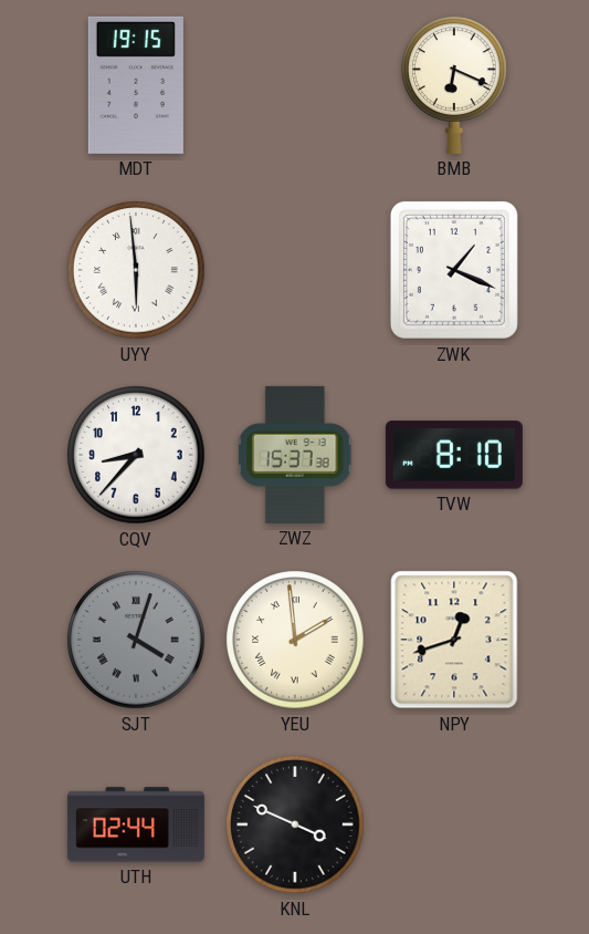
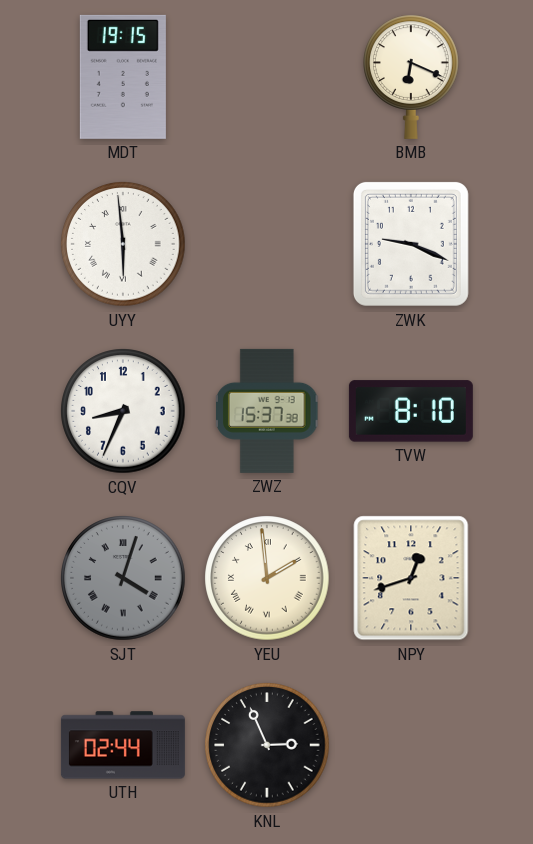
ZWK: 1:19 -> 9:19 (411, 244)
CQV: 8:37 -> 8:34 (123, 411)
KNL: 3:49 -> 2:56 (267, 745)
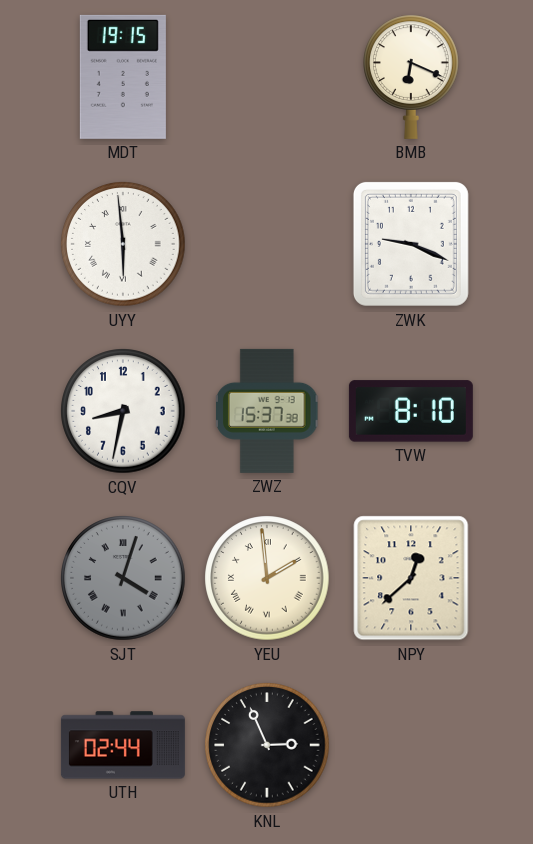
CQV: 8:34 -> 8:32 (123, 411)
NPY: 12:42 -> 12:38 (411, 578)
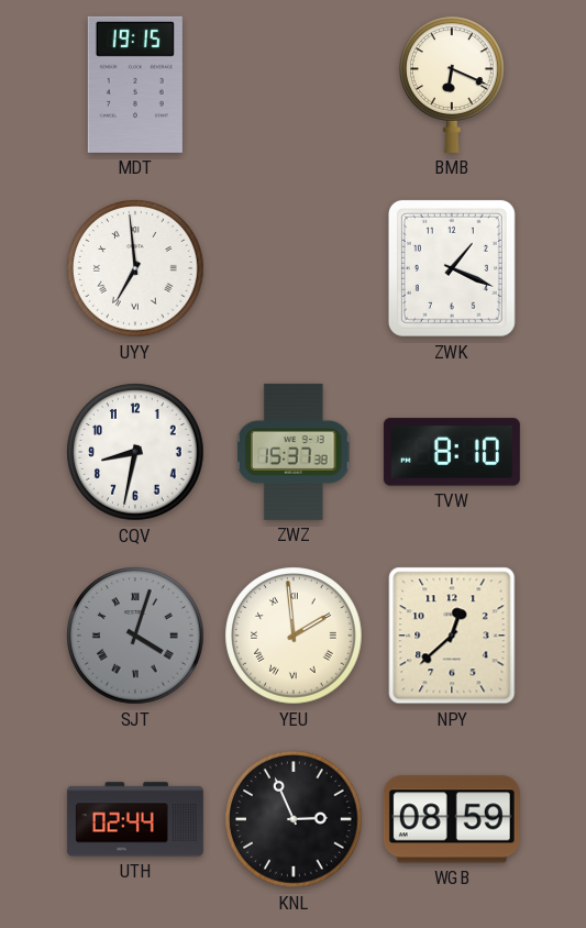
UYY: 5:59 -> 6:59 (135, 268)
ZWK: 9:19 -> 1:19 (452, 268)
WGB: none -> 08:59 (452, 819)
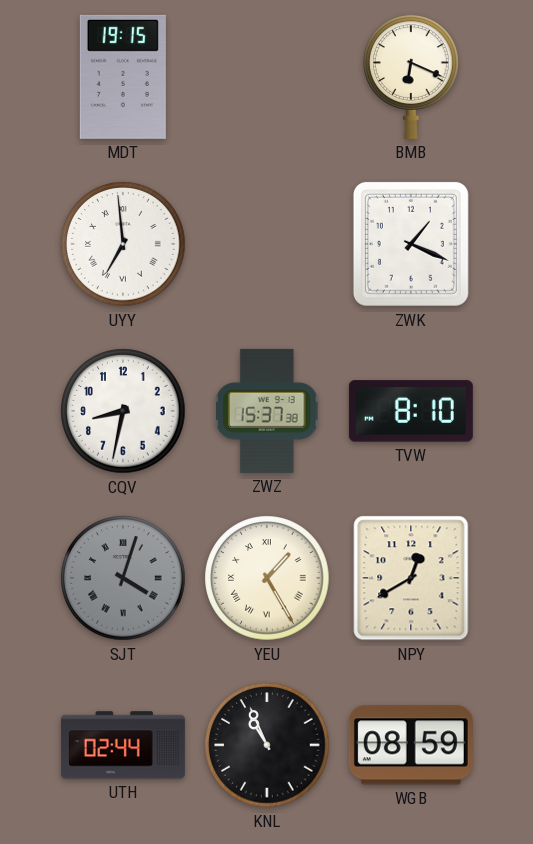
YEU: 1:59 -> 1:25 (267, 578)
NPY: 12:38 -> 12:40 (411, 578)
KNL: 2:56 -> 10:56 (267, 745)
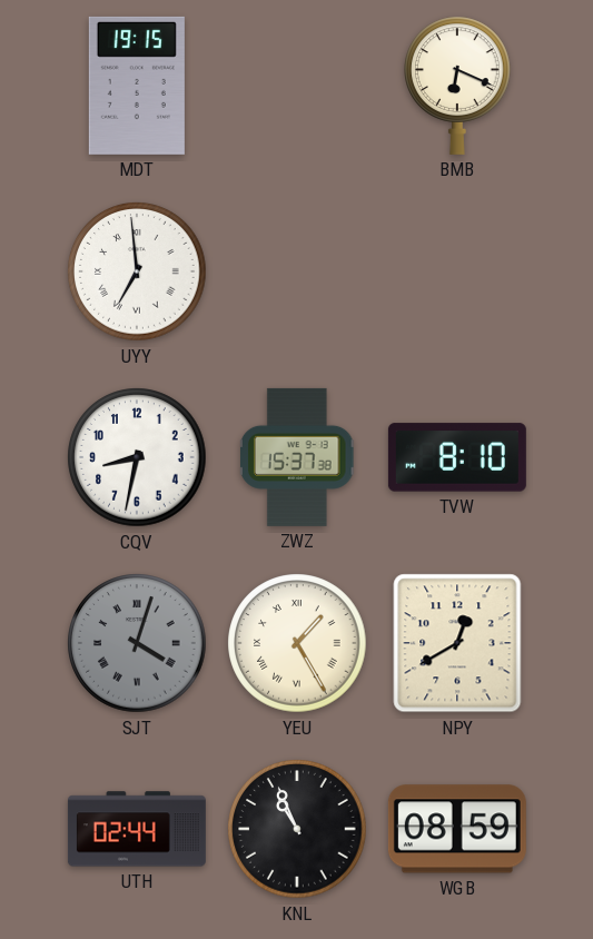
ZWK: 1:19 -> none (411, 244)
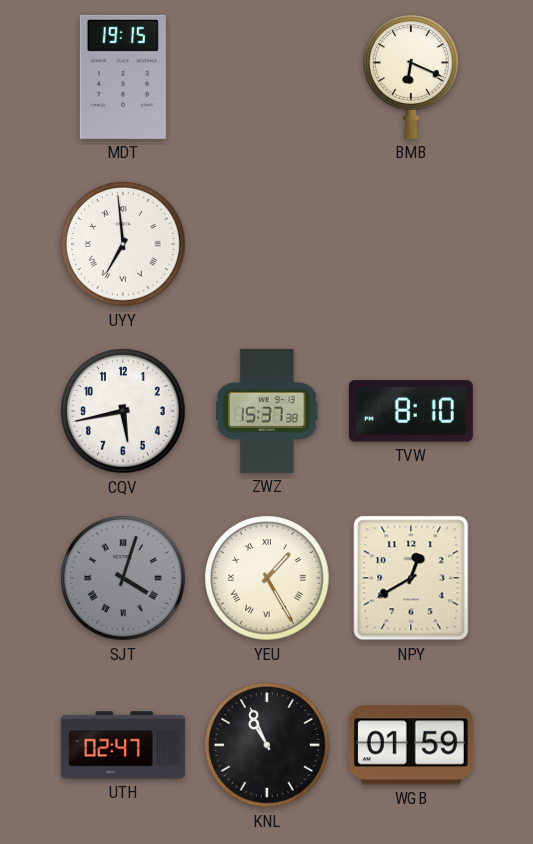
CQV: 8:32 -> 5:43 (123, 411)
UTH: 02:44 -> 02:47 (123, 745)
WGB: 08:59 -> 01:59 (411, 745)
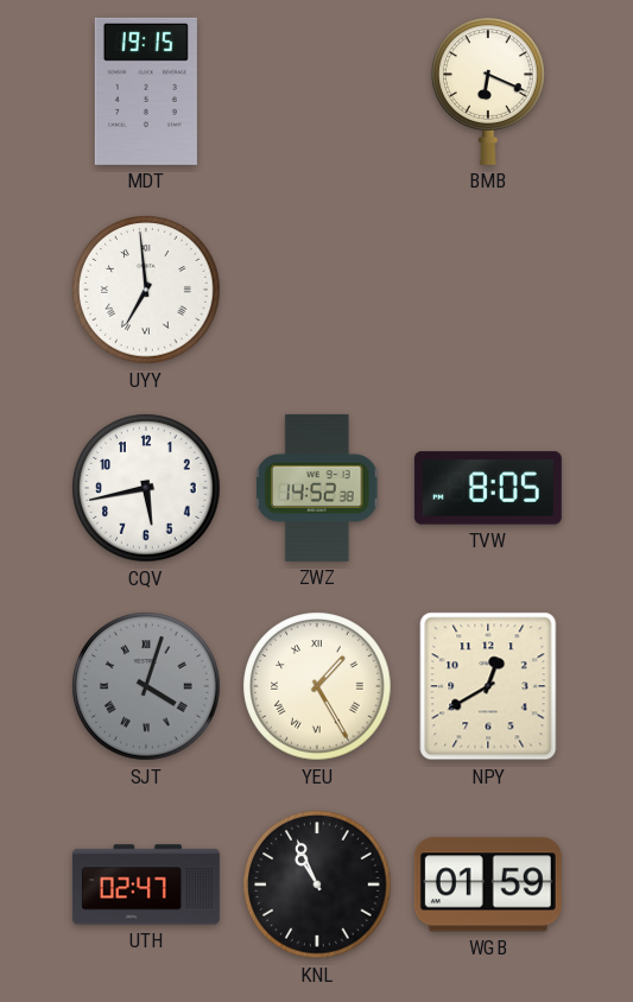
ZWZ: 15:37 -> 14:52 (318, 488)
TVW: 8:10 -> 8:05 (488, 488)
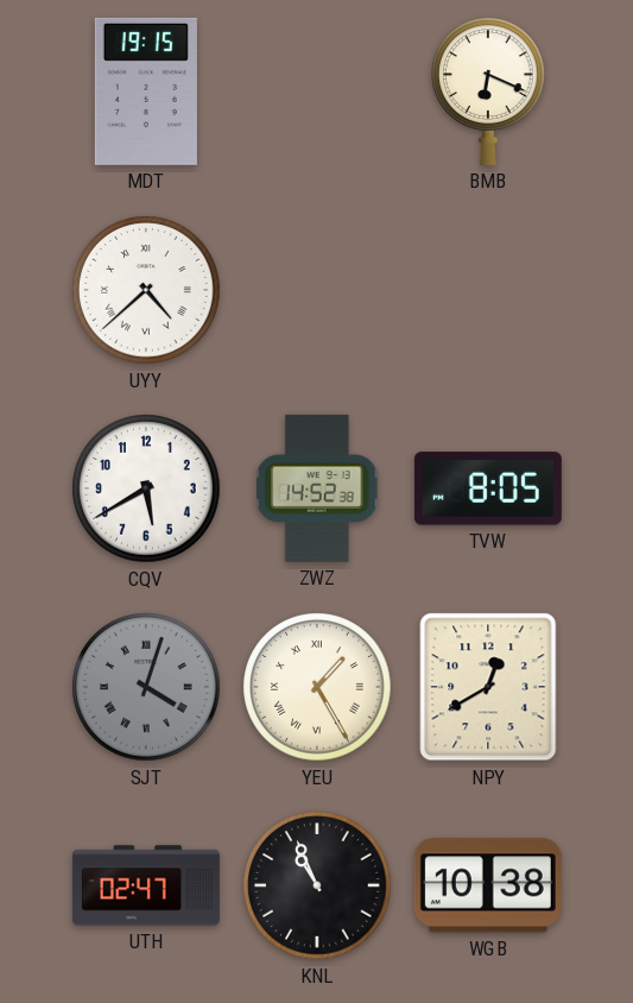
UYY: 6:59 -> 4:38 (146, 290)
CQV: 5:43 -> 5:40 (146, 488)
WGB: 01:59 -> 10:38 (488, 885)
